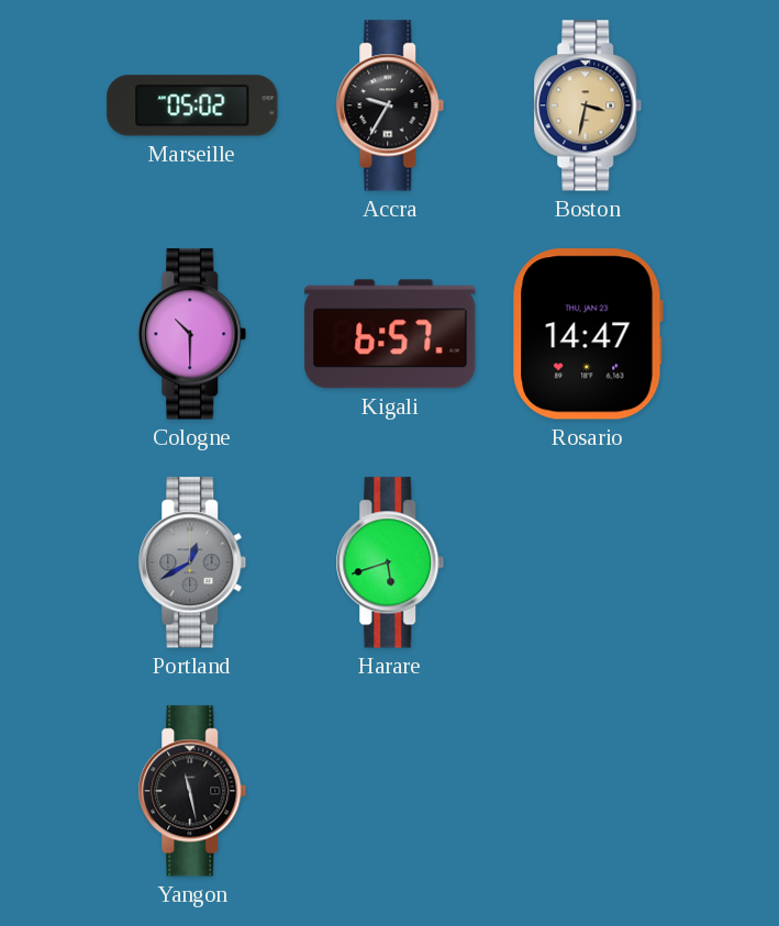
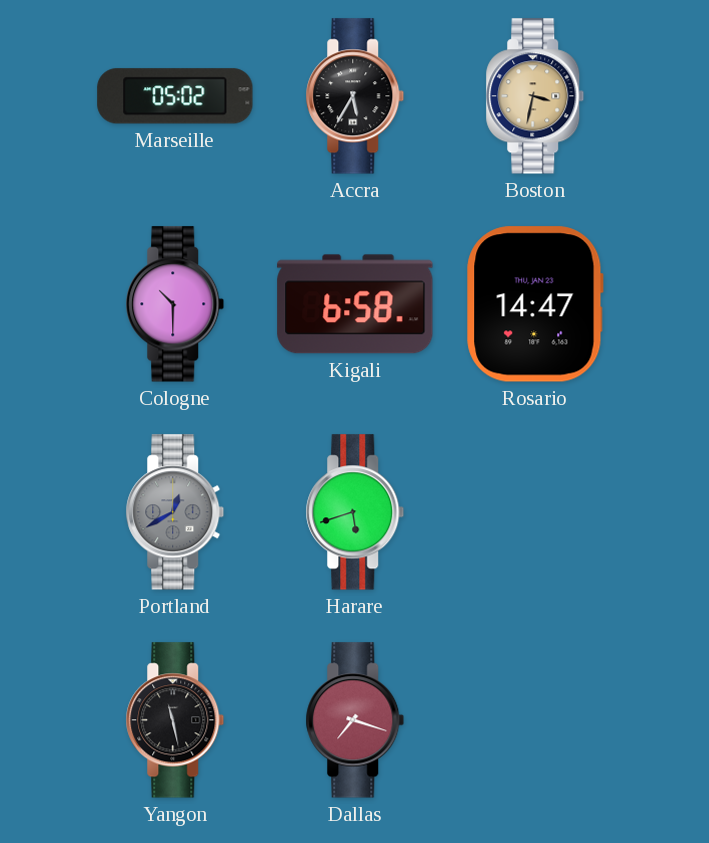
Accra: 9:35 -> 5:35 (355, 96)
Kigali: 6:57 -> 6:58 (355, 304)
Dallas: none -> 7:18 (355, 720)
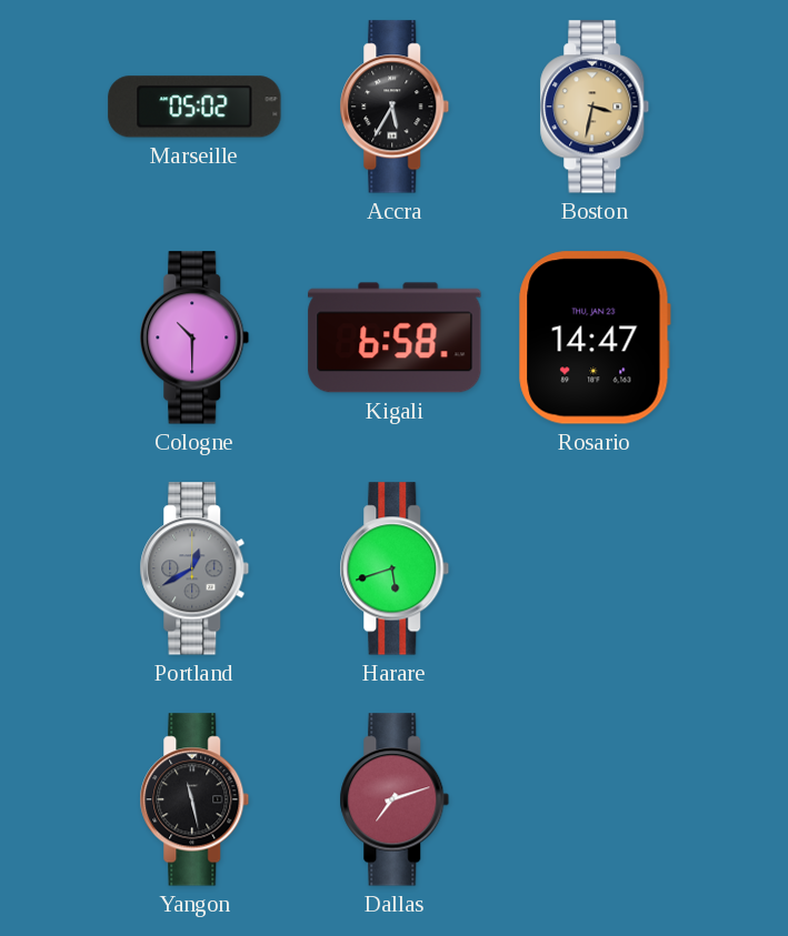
Dallas: 7:18 -> 7:12 (395, 799)
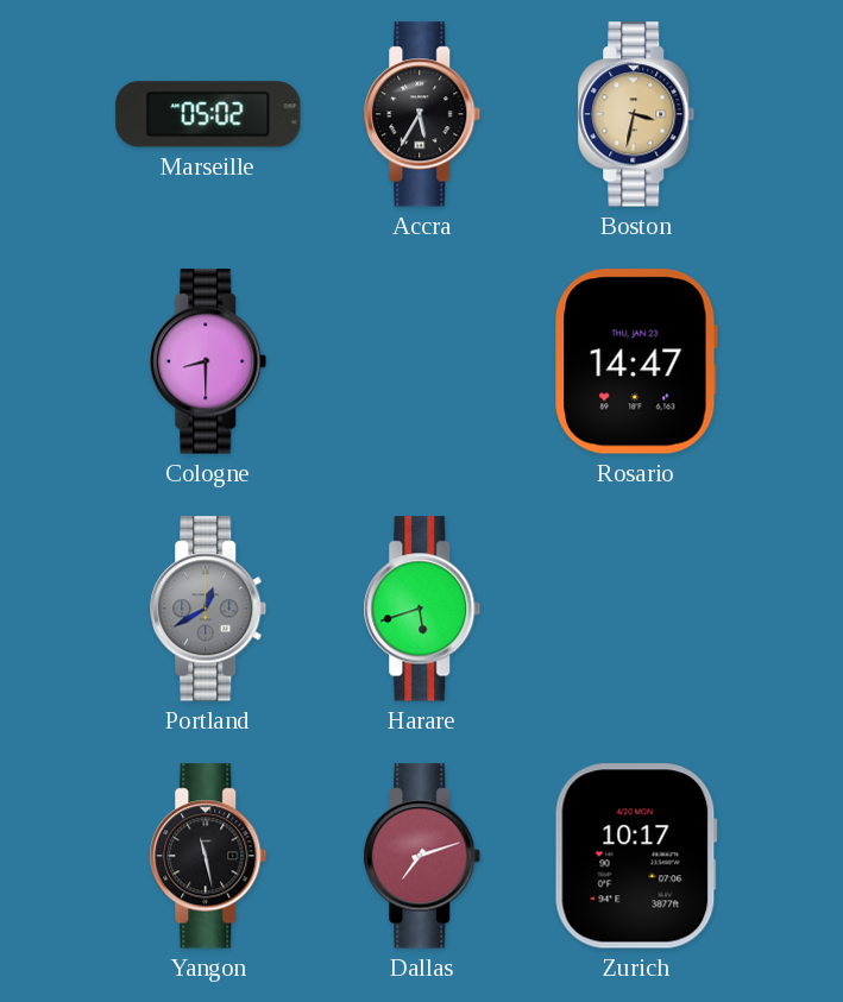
Cologne: 10:30 -> 8:30 (208, 361)
Kigali: 6:58 -> none (395, 338)
Zurich: none -> 10:17 (636, 856)
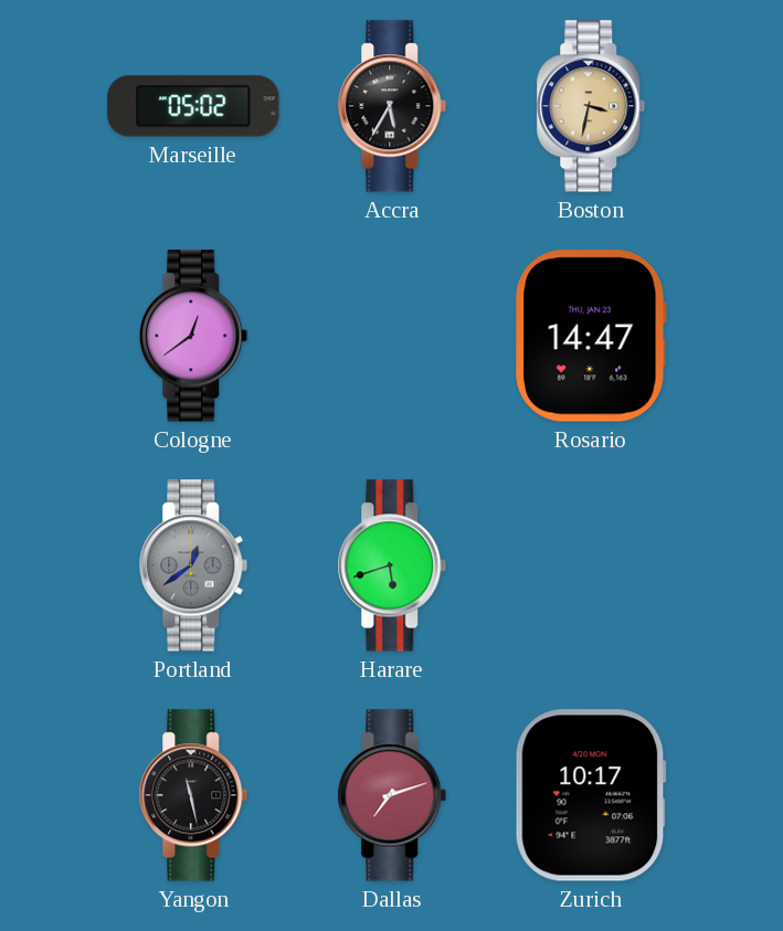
Cologne: 8:30 -> 12:39 (193, 336)
Portland: 12:40 -> 12:39 (193, 565)
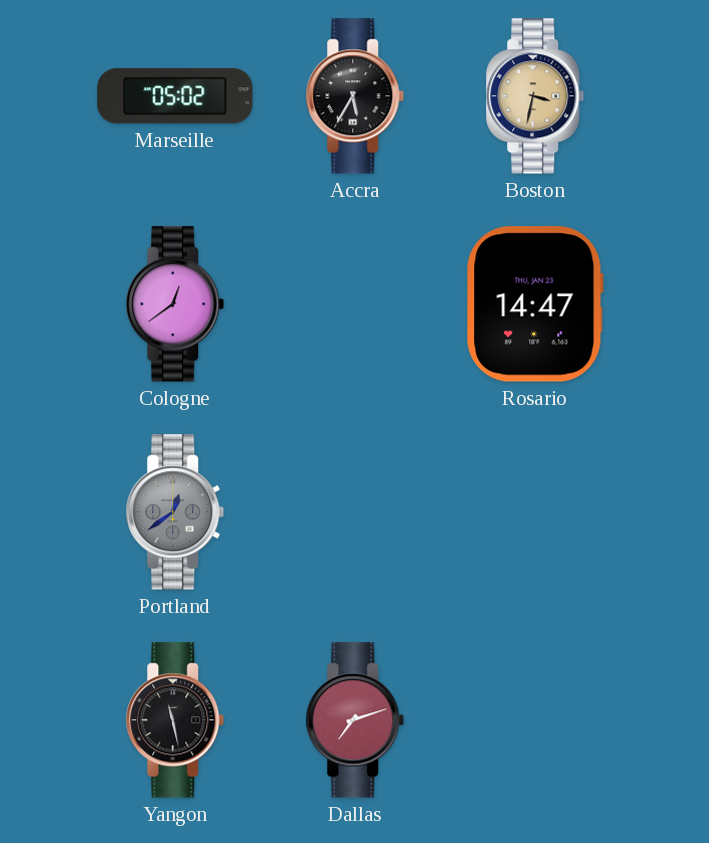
Harare: 5:42 -> none (392, 565)
Zurich: 10:17 -> none (591, 795)
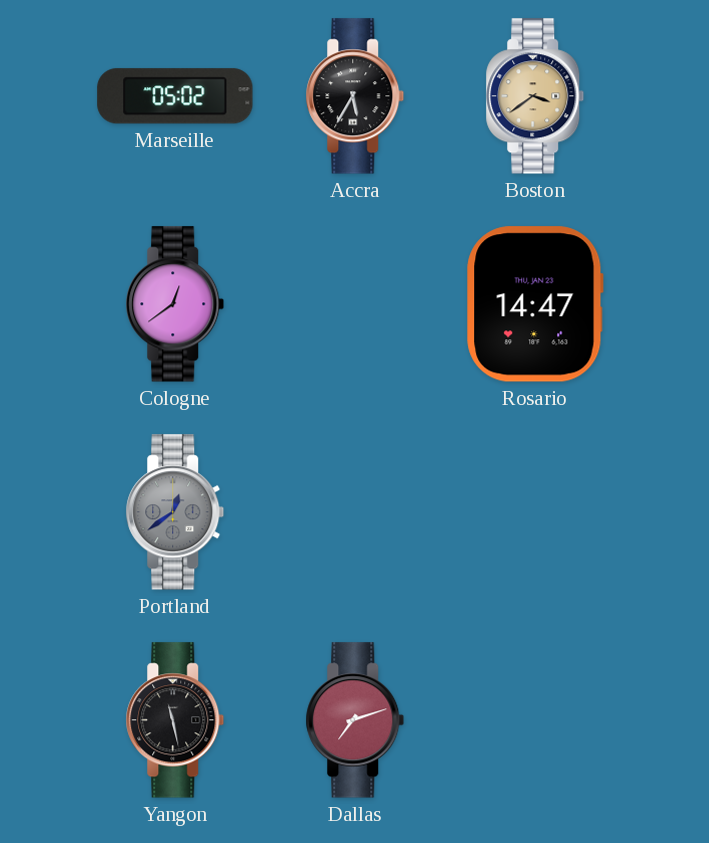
Boston: 3:32 -> 3:39 (535, 96)
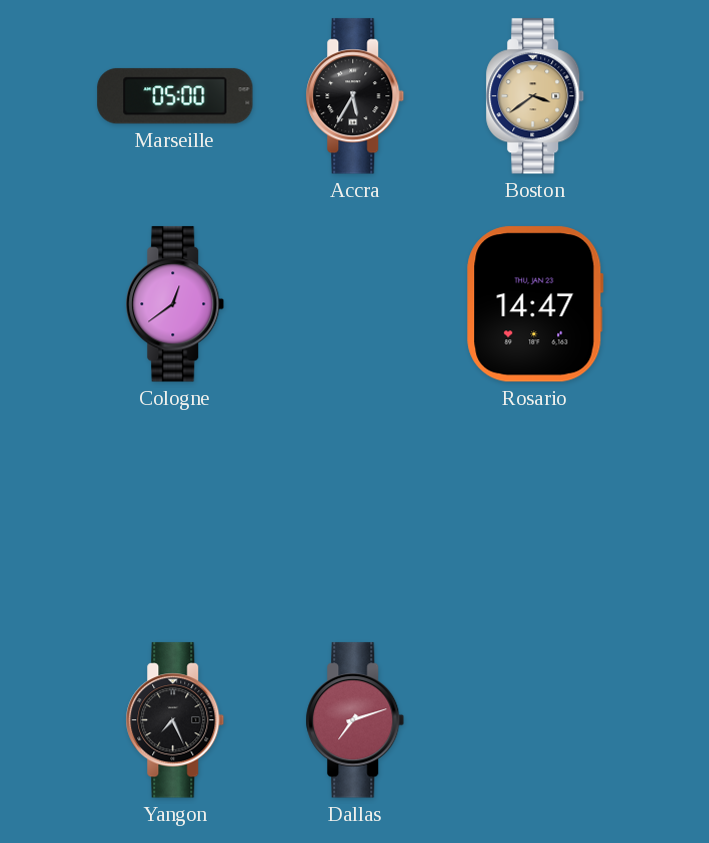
Marseille: 05:02 -> 05:00 (175, 96)
Portland: 12:39 -> none (175, 512)
Yangon: 11:28 -> 7:26 (175, 720)
